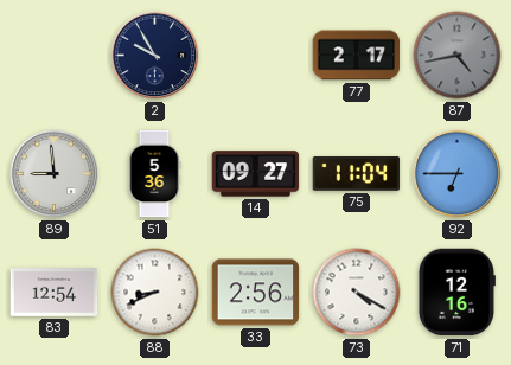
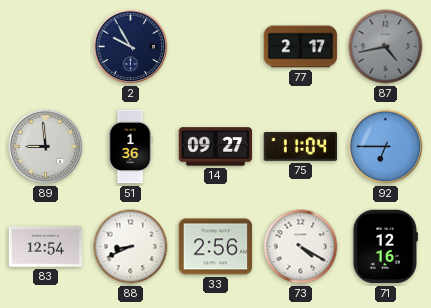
51: 5:36 -> 1:36 (130, 147)
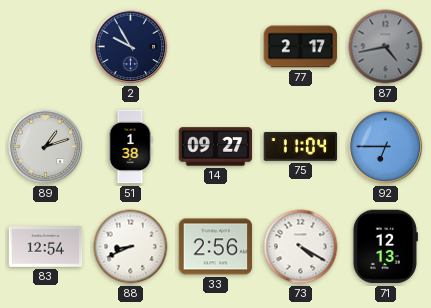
89: 8:59 -> 1:12 (46, 147)
51: 1:36 -> 1:38 (130, 147)
71: 12:16 -> 12:13 (385, 247)
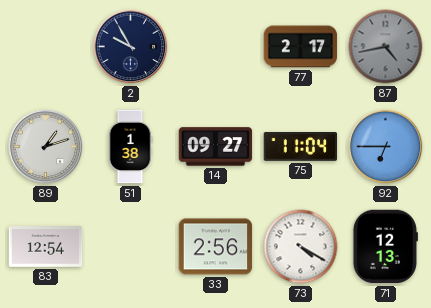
88: 8:41 -> none (131, 247)
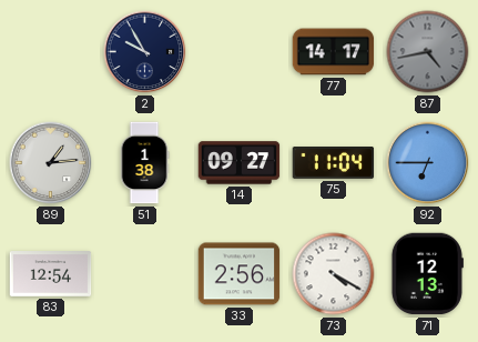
77: 2:17 -> 14:17 (334, 52)
89: 1:12 -> 1:14 (51, 163)
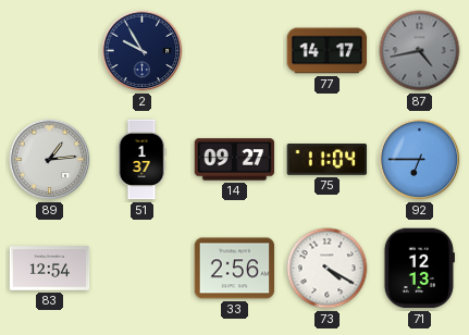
51: 1:38 -> 1:37 (141, 160)
